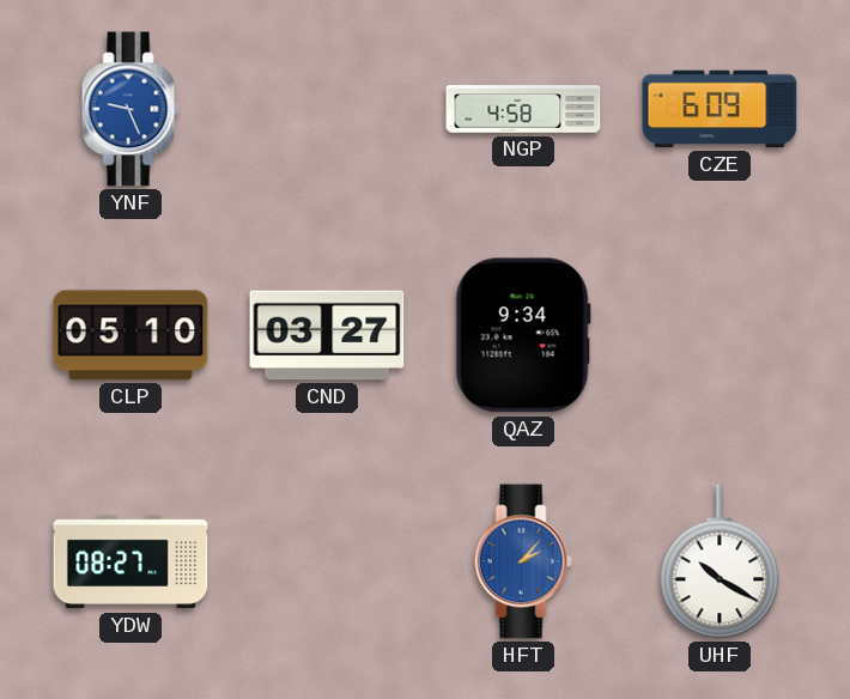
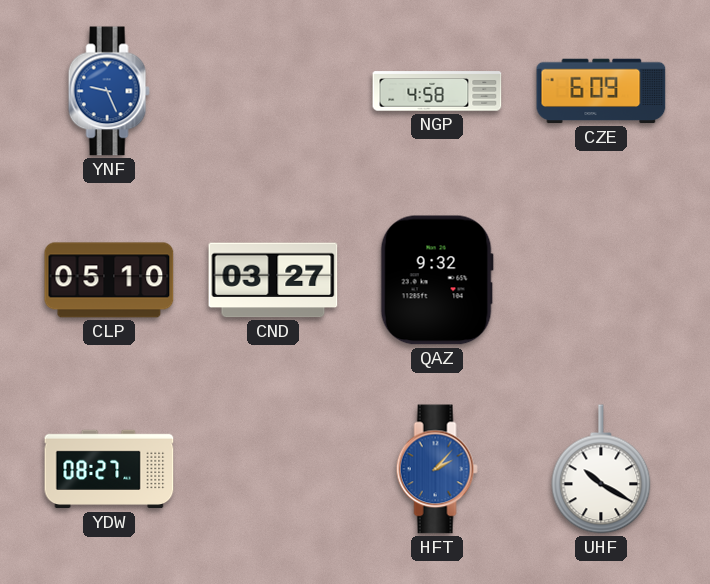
QAZ: 9:34 -> 9:32 (437, 280)
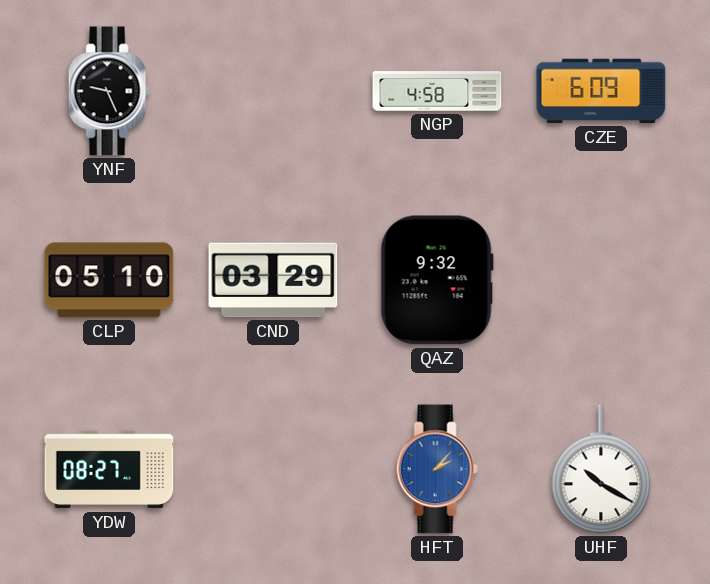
YNF dial: blue -> black (109, 91)
CND: 03:27 -> 03:29 (273, 280)
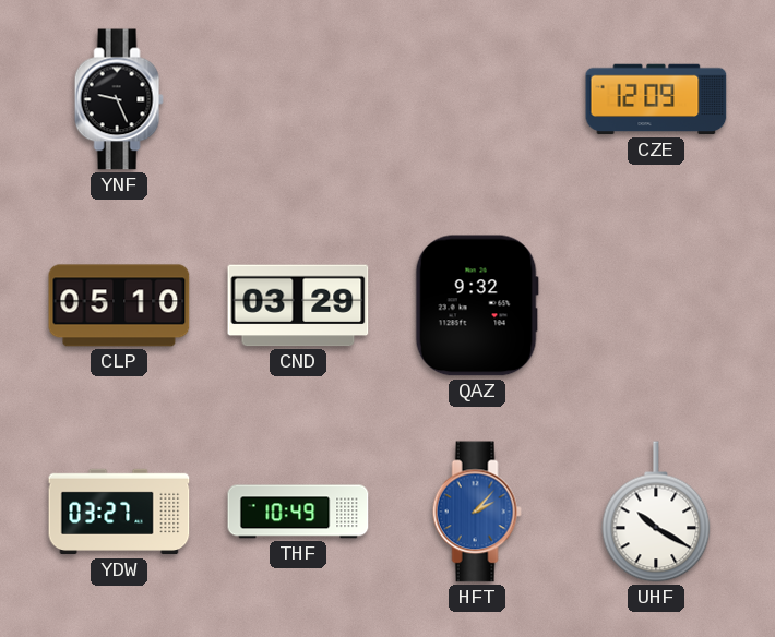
NGP: 4:58 -> none (437, 91)
CZE: 6:09 -> 12:09 (656, 99)
YDW: 08:27 -> 03:27 (119, 512)
THF: none -> 10:49 (298, 512)
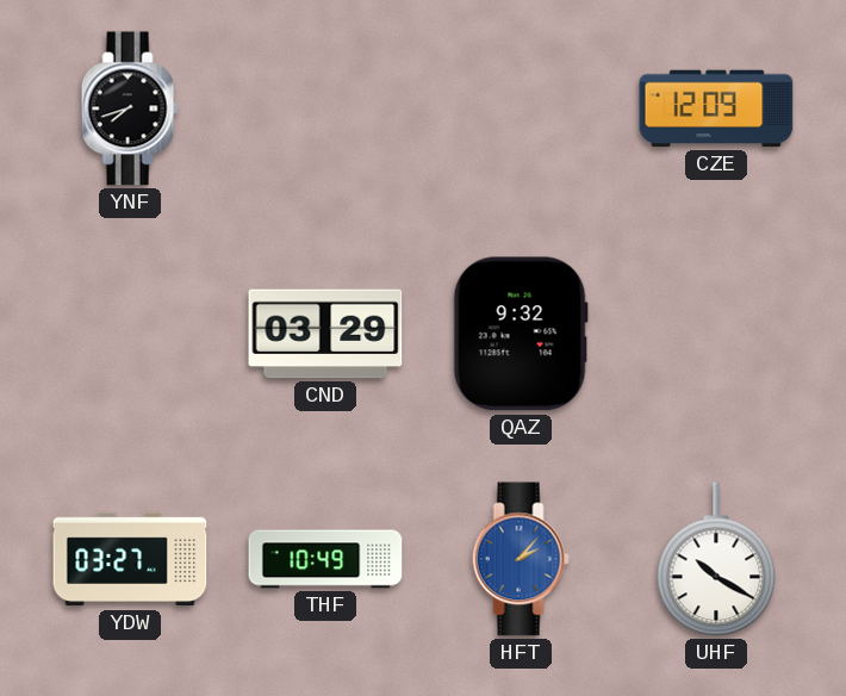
YNF: 9:26 -> 7:42 (130, 108)
CLP: 05:10 -> none (119, 305)
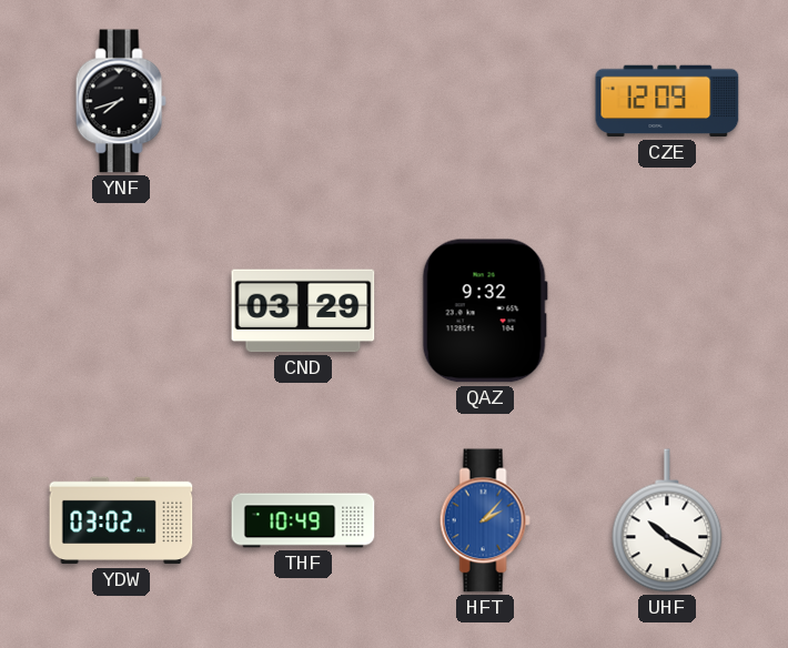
YDW: 03:27 -> 03:02 (121, 520)
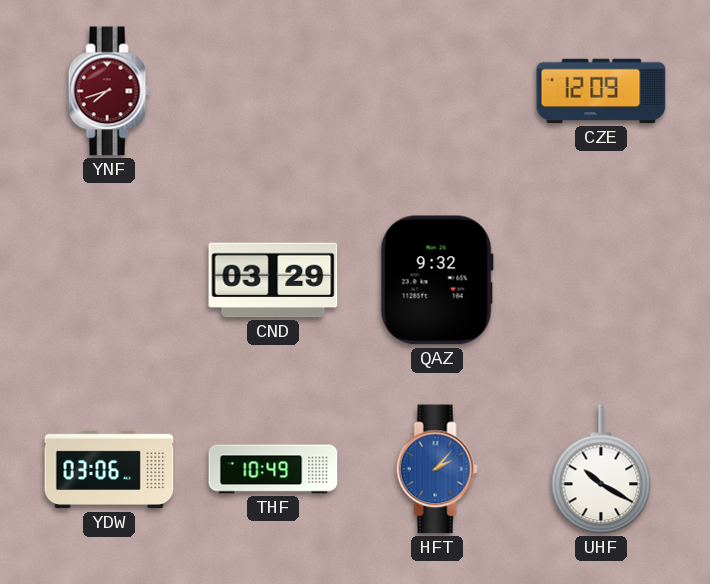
YNF dial: black -> burgundy (109, 91)
YDW: 03:02 -> 03:06 (109, 469)
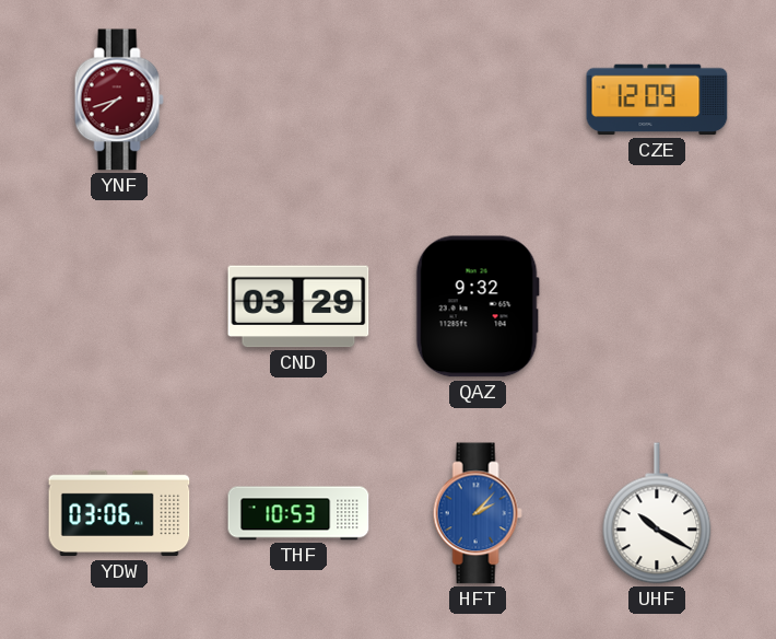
THF: 10:49 -> 10:53 (298, 513)
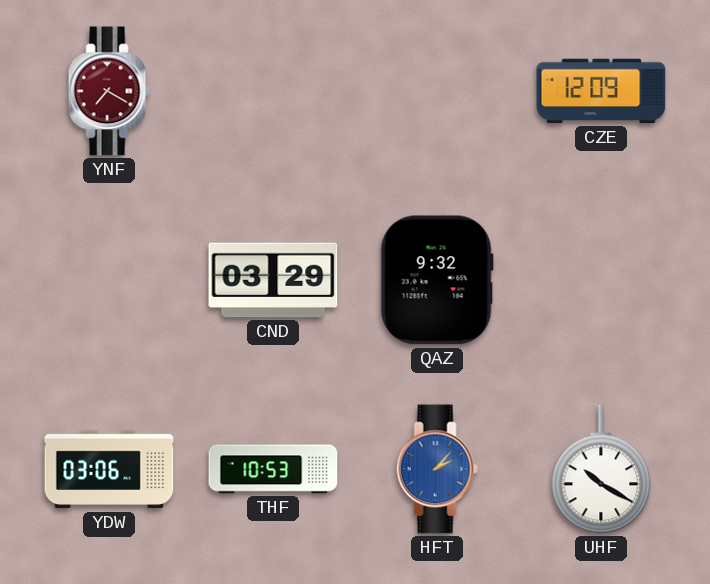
YNF: 7:42 -> 7:20 (109, 91)
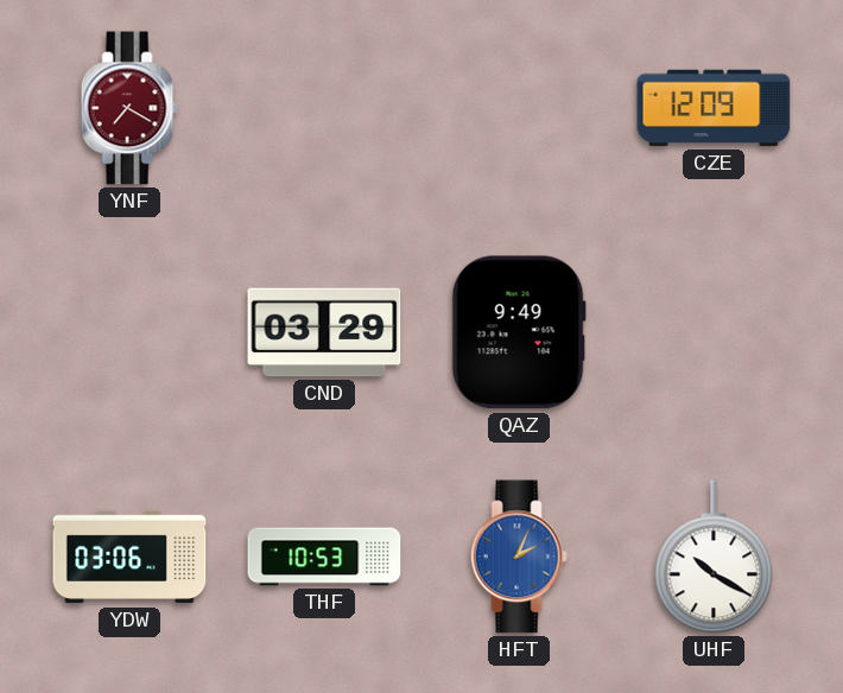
QAZ: 9:32 -> 9:49 (519, 332)
HFT: 2:07 -> 2:04 (519, 557)
